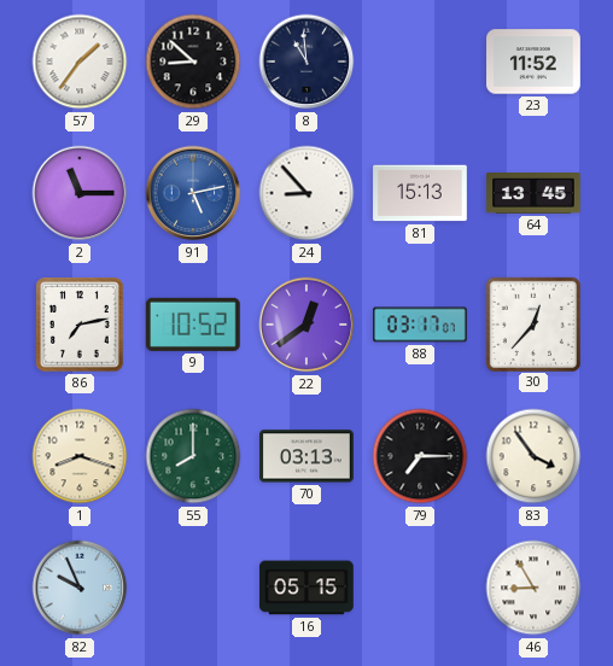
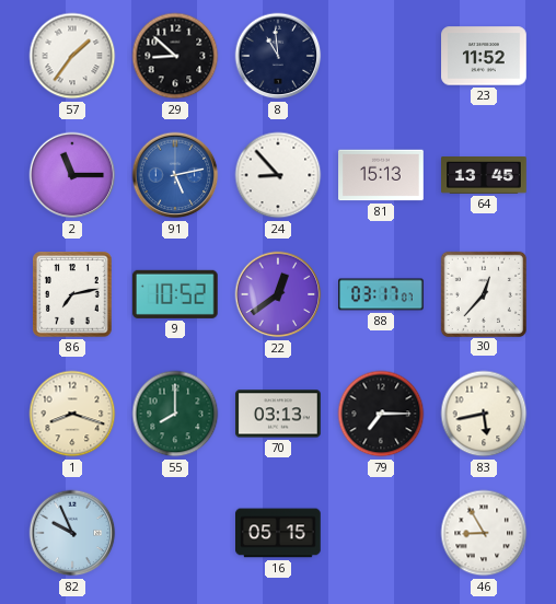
83: 3:54 -> 5:43 (484, 414)
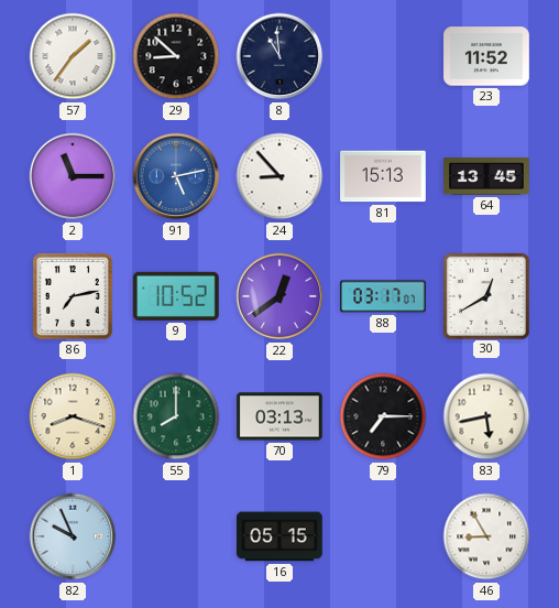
30: 12:37 -> 12:40 (485, 295)
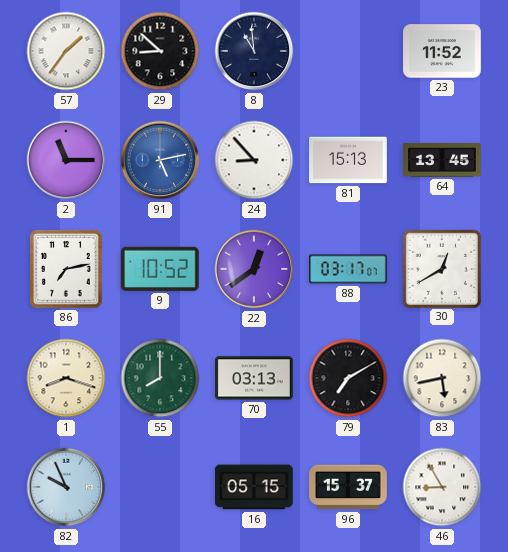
79: 7:15 -> 7:10 (348, 378)
96: none -> 15:37 (349, 487)
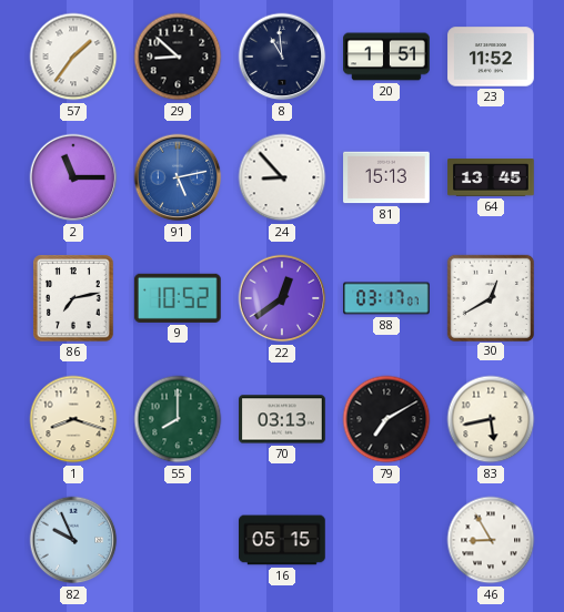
20: none -> 1:51 (386, 57)
96: 15:37 -> none (349, 487)
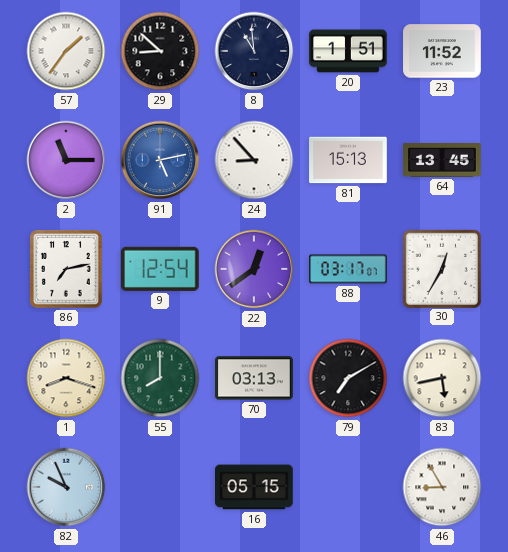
9: 10:52 -> 12:54 (160, 269)
30: 12:40 -> 12:35 (441, 268)
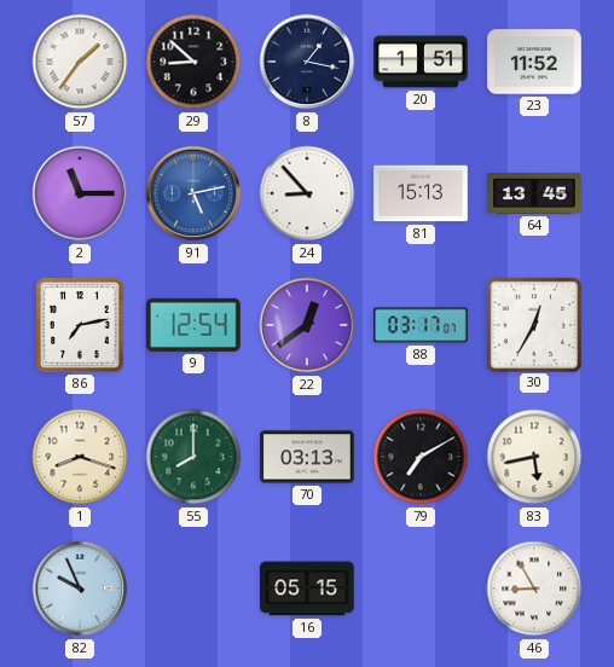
8: 10:59 -> 1:17 (307, 62)
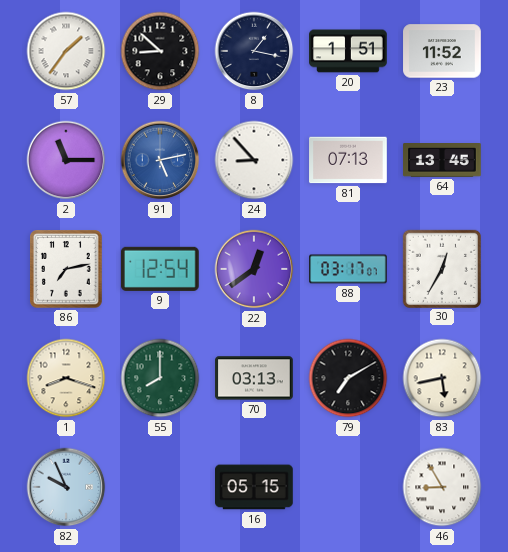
81: 15:13 -> 07:13 (348, 160)
